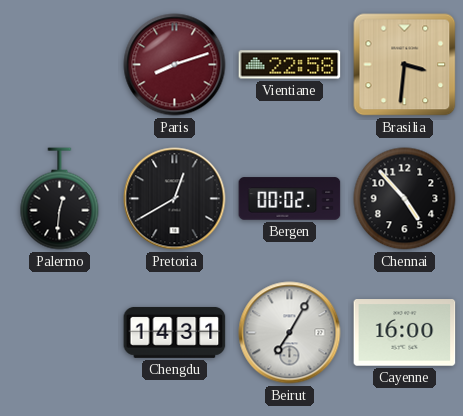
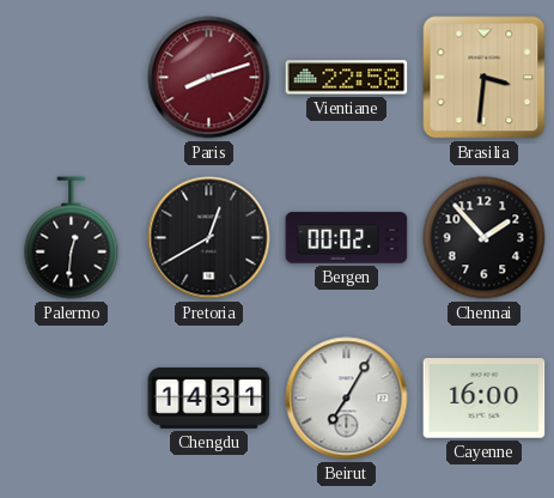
Chennai: 4:53 -> 1:53 (485, 238)
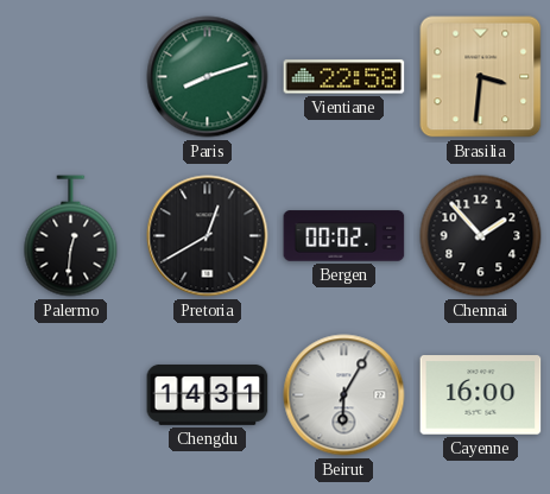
Paris dial: burgundy -> green (208, 77)
Beirut: 7:05 -> 6:05 (344, 395)
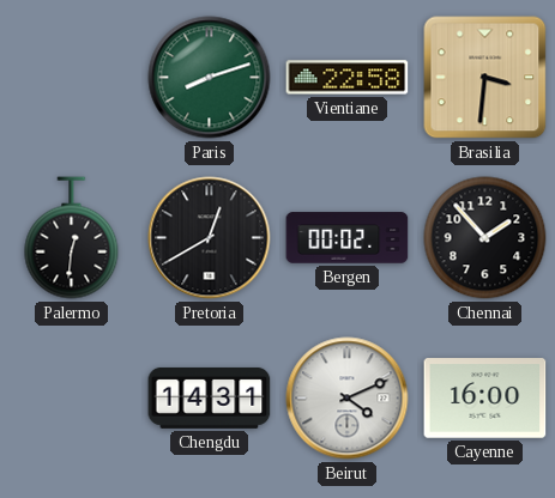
Beirut: 6:05 -> 4:11 (348, 399)
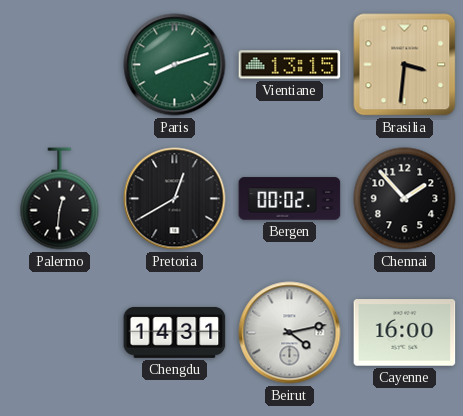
Vientiane: 22:58 -> 13:15 (290, 65)
Beirut: 4:11 -> 4:13 (290, 333)
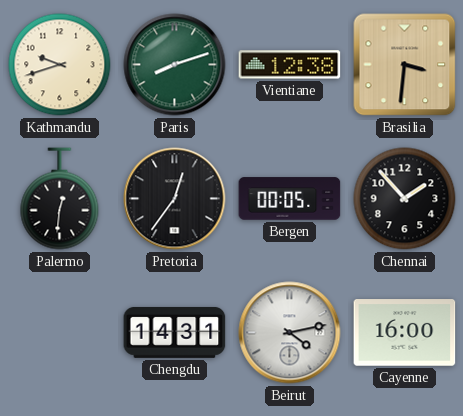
Kathmandu: none -> 9:42 (60, 65)
Vientiane: 13:15 -> 12:38 (290, 65)
Pretoria: 12:40 -> 12:36 (175, 199)
Bergen: 00:02 -> 00:05 (290, 199)
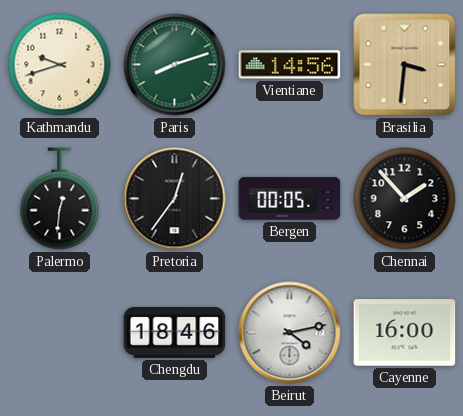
Vientiane: 12:38 -> 14:56 (290, 65)
Chengdu: 14:31 -> 18:46 (175, 332)
